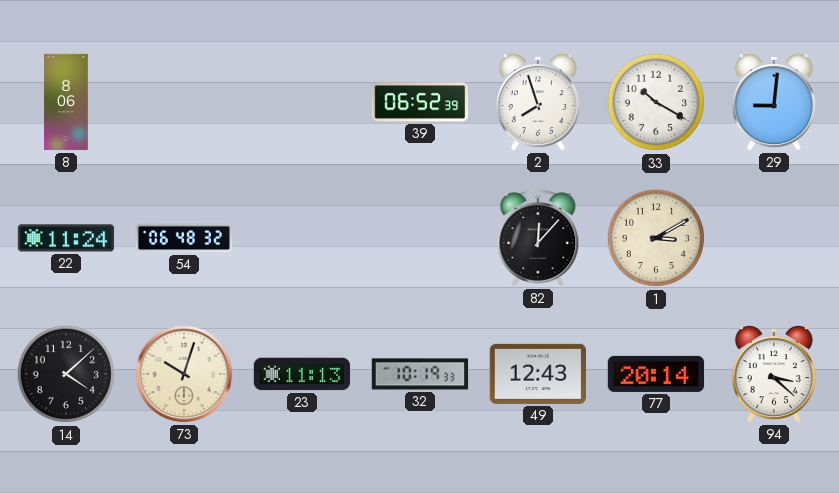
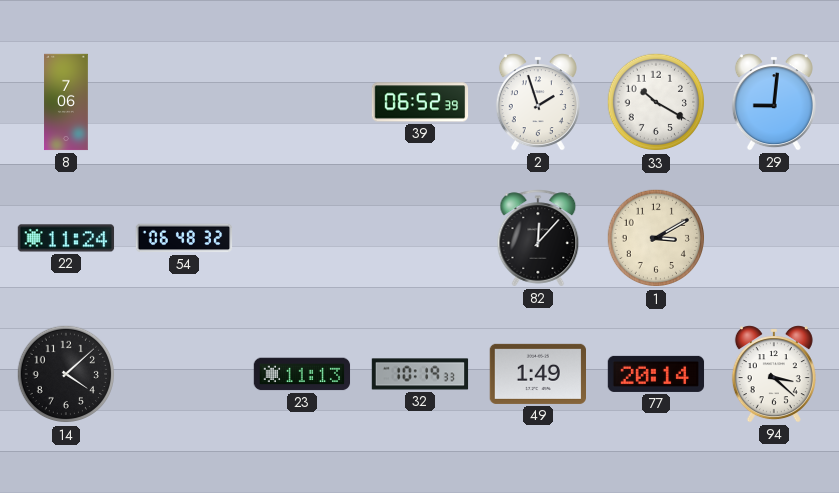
8: 8:06 -> 7:06 (66, 102)
2: 7:57 -> 1:57 (538, 102)
73: 10:03 -> none (184, 374)
49: 12:43 -> 1:49 (537, 374)
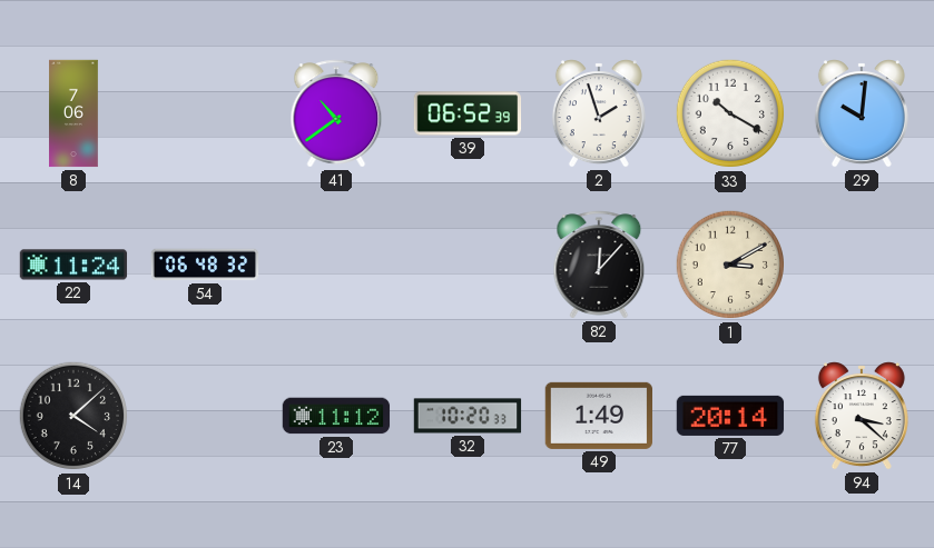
41: none -> 10:39 (336, 113)
29: 9:01 -> 10:01 (862, 113)
23: 11:13 -> 11:12 (336, 416)
32: 10:19 -> 10:20 (468, 416)
